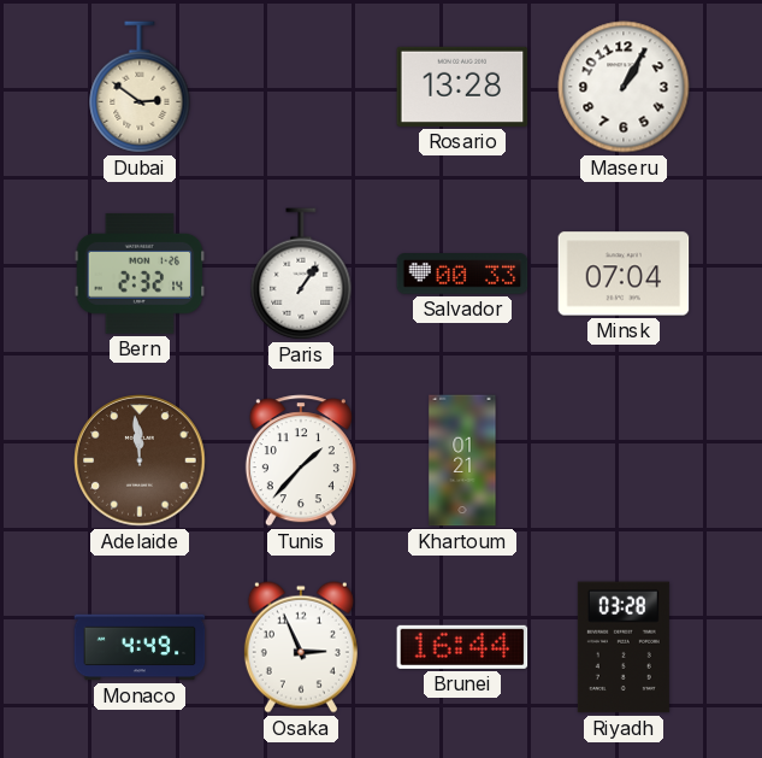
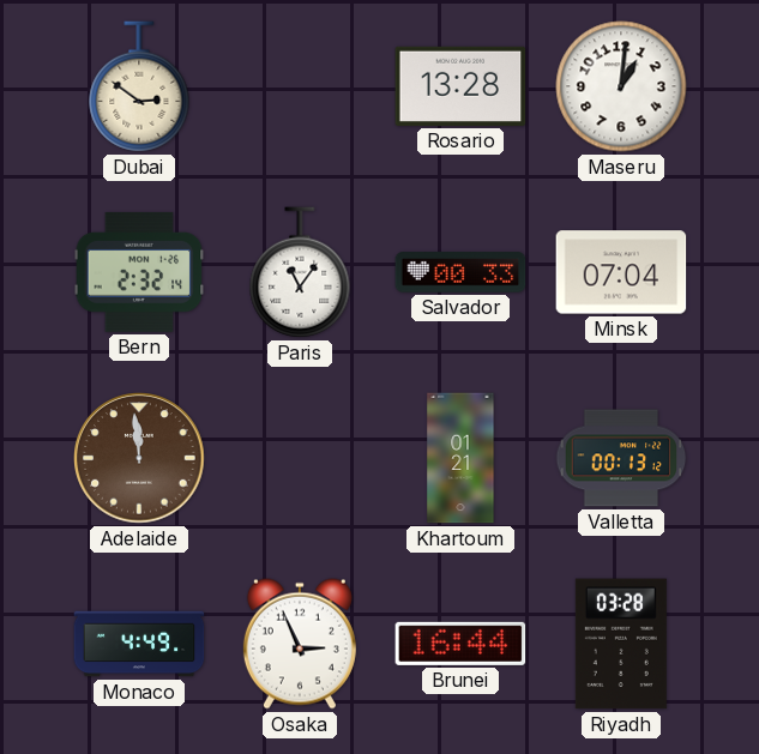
Maseru: 1:05 -> 1:01 (621, 86)
Paris: 1:06 -> 11:06 (300, 272)
Tunis: 1:37 -> none (301, 460)
Valletta: none -> 00:13 (621, 458)
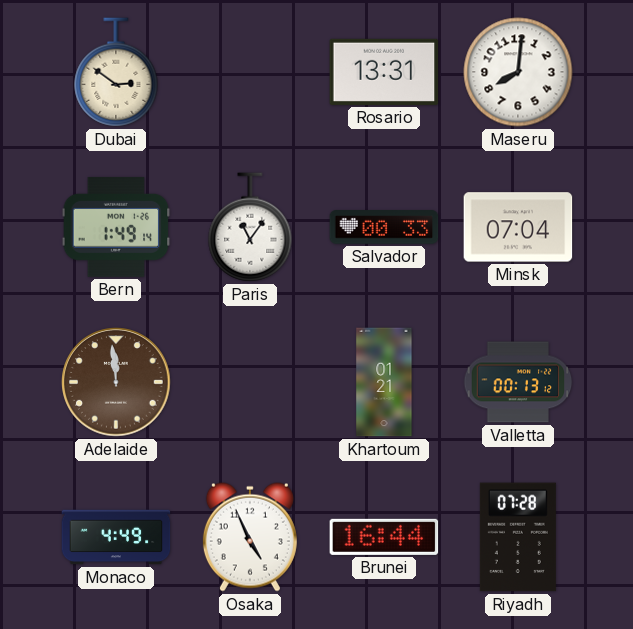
Rosario: 13:28 -> 13:31 (384, 72)
Maseru: 1:01 -> 8:01 (518, 72)
Bern: 2:32 -> 1:49 (116, 227)
Osaka: 2:56 -> 4:56 (250, 537)
Riyadh: 03:28 -> 07:28 (518, 537)
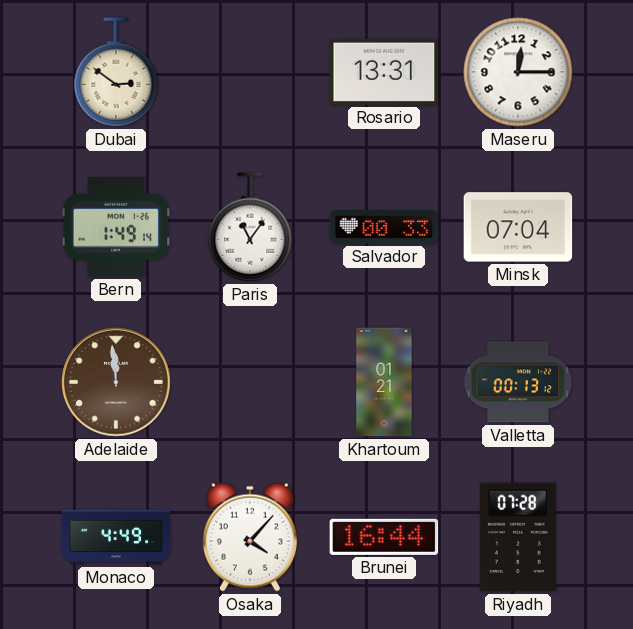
Maseru: 8:01 -> 12:15 (518, 72)
Osaka: 4:56 -> 4:07 (250, 537)
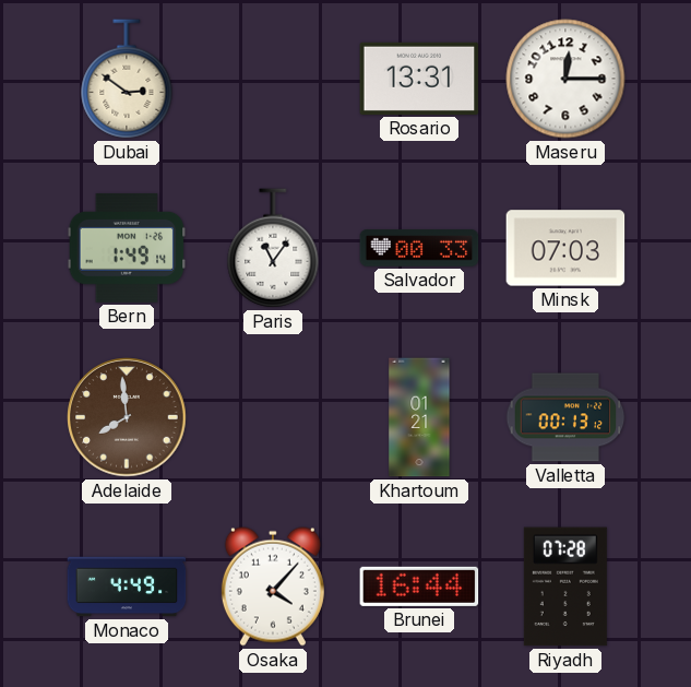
Minsk: 07:04 -> 07:03 (565, 248)
Adelaide: 11:59 -> 7:59 (127, 417)
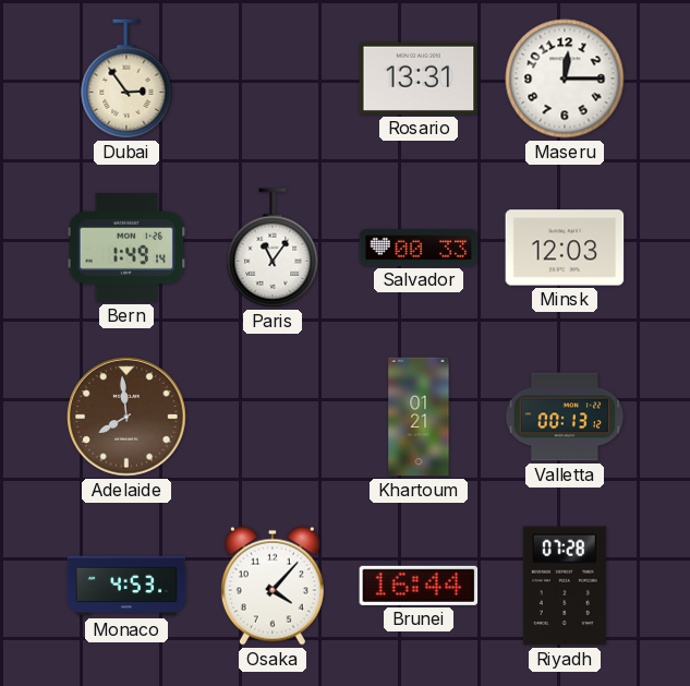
Dubai: 2:51 -> 2:54 (126, 79)
Minsk: 07:03 -> 12:03 (565, 248)
Monaco: 4:49 -> 4:53 (126, 586)
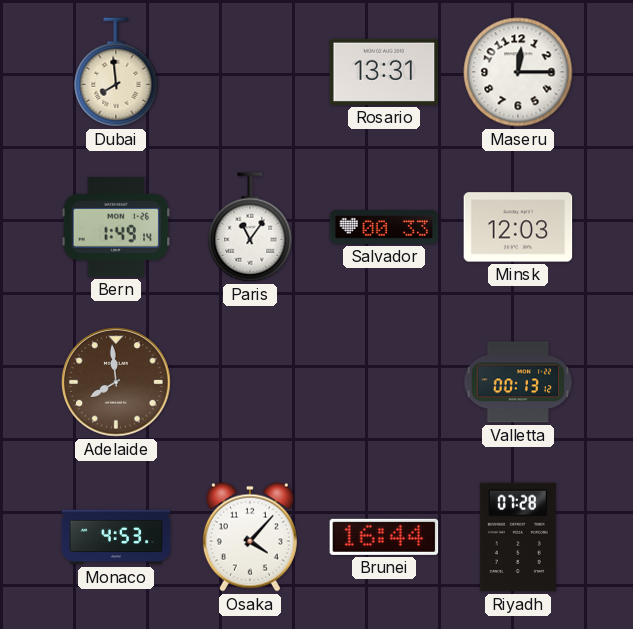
Dubai: 2:54 -> 7:59 (116, 72)
Khartoum: 01:21 -> none (419, 417)
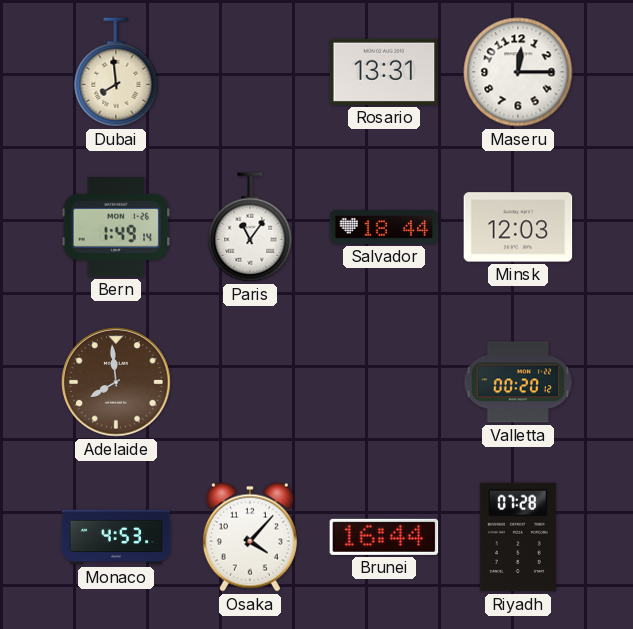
Salvador: 00:33 -> 18:44 (384, 227)
Valletta: 00:13 -> 00:20 (518, 382)
